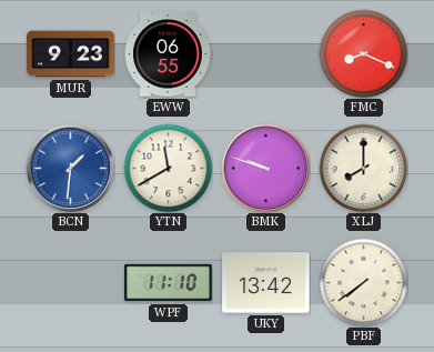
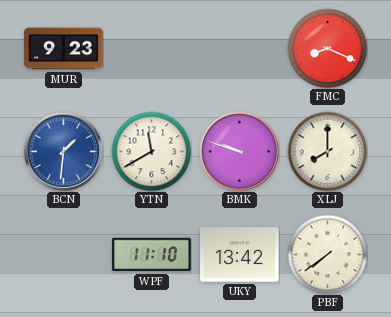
EWW: 06:55 -> none (168, 54)
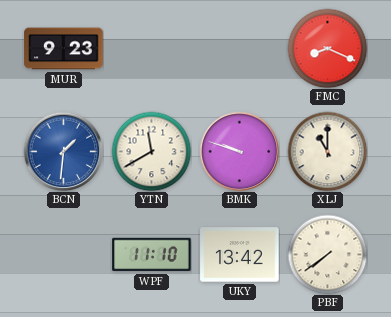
XLJ: 8:00 -> 11:00 (327, 151)
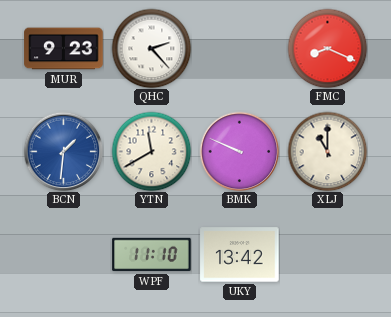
QHC: none -> 2:23 (151, 48)
BMK: 9:48 -> 9:49 (239, 151)
PBF: 7:39 -> none (327, 254)
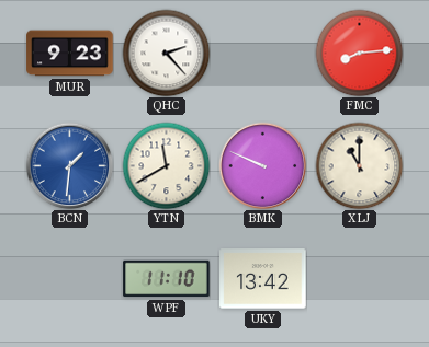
FMC: 8:19 -> 8:14 (359, 53)
